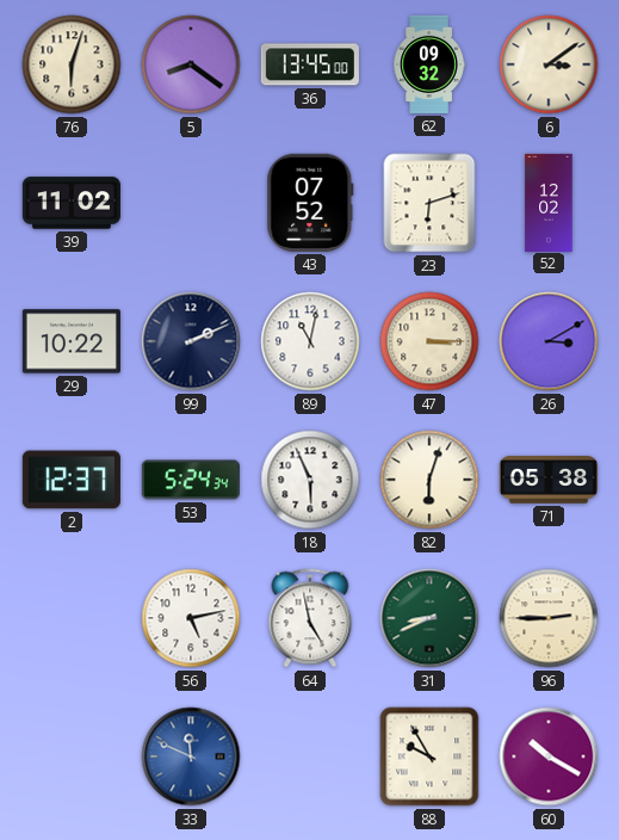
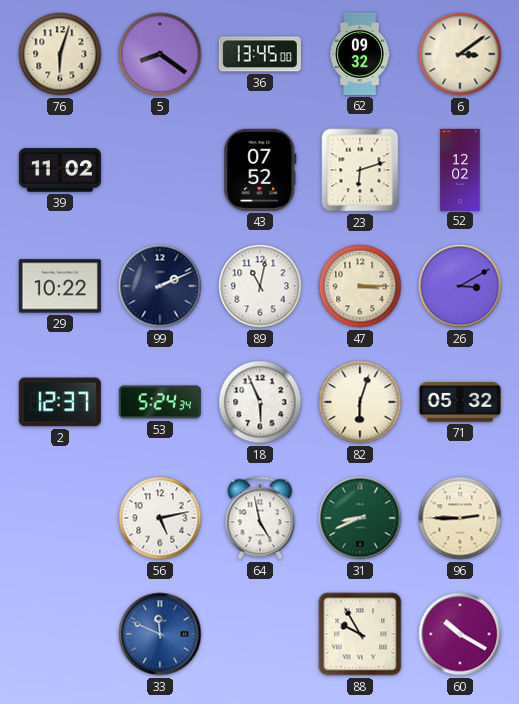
71: 05:38 -> 05:32 (460, 402)
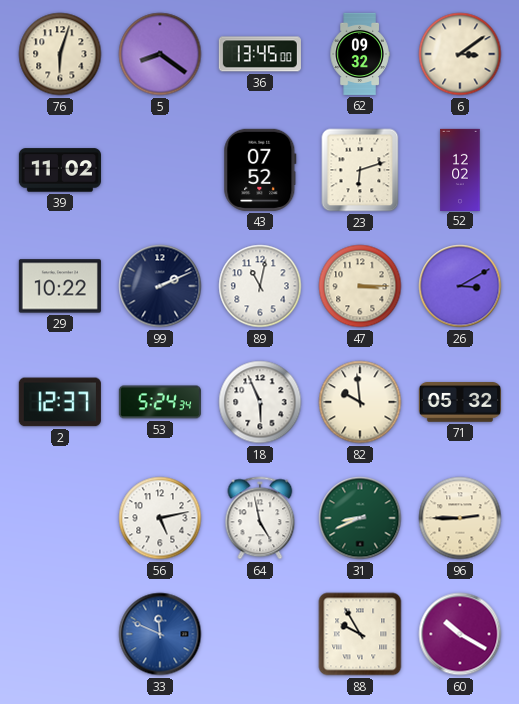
82: 6:03 -> 9:59 (360, 402)
